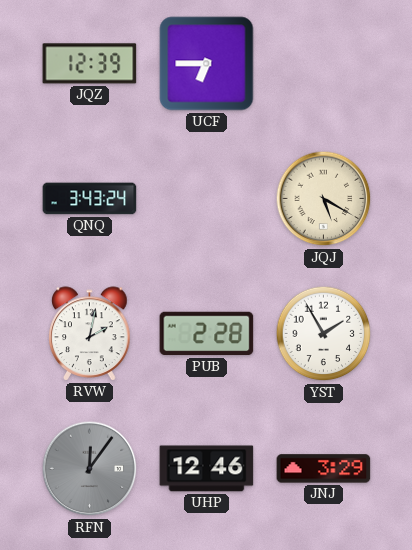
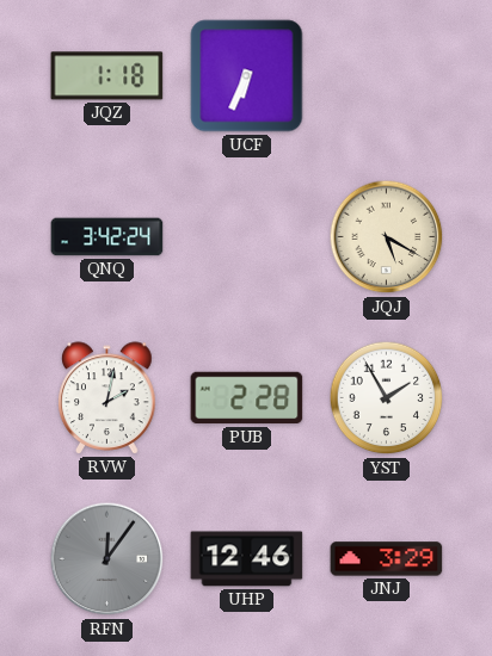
JQZ: 12:39 -> 1:18 (107, 76)
UCF: 6:45 -> 6:34 (247, 76)
QNQ: 3:43 -> 3:42 (107, 237)
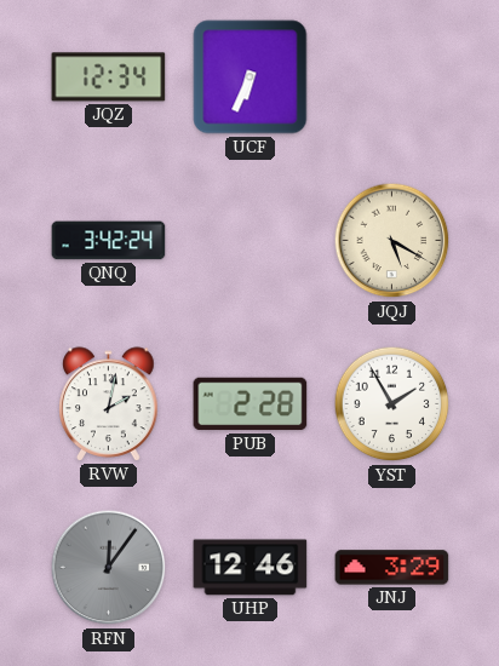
JQZ: 1:18 -> 12:34 (109, 77)
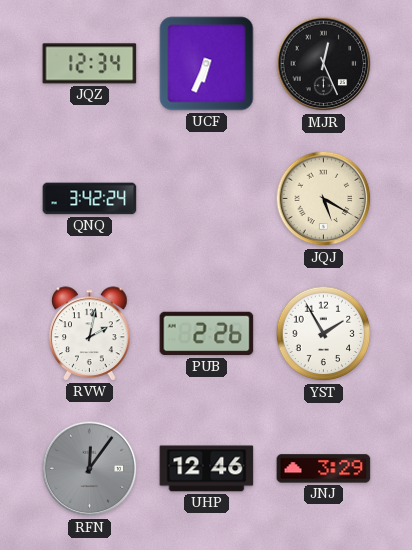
MJR: none -> 12:26 (324, 64)
PUB: 2:28 -> 2:26 (207, 334)
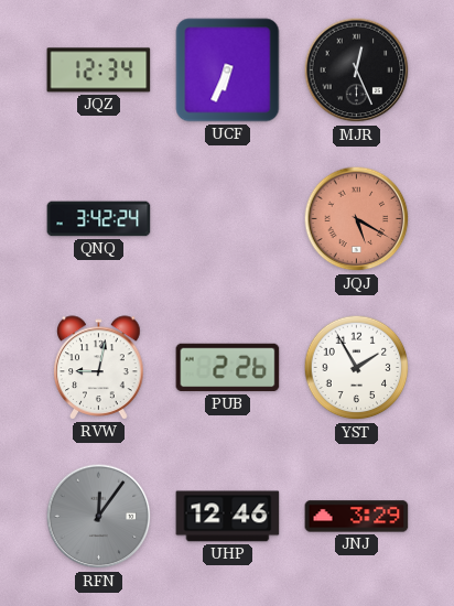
JQJ dial: cream -> salmon (357, 219)
RVW: 2:02 -> 9:02 (99, 368)
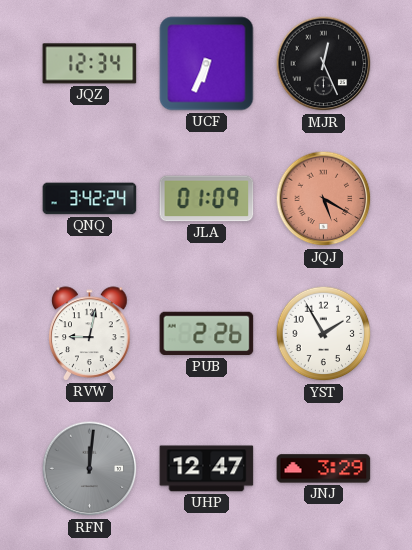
JLA: none -> 01:09 (207, 199)
RFN: 12:06 -> 12:01 (90, 469)
UHP: 12:46 -> 12:47 (207, 469)
